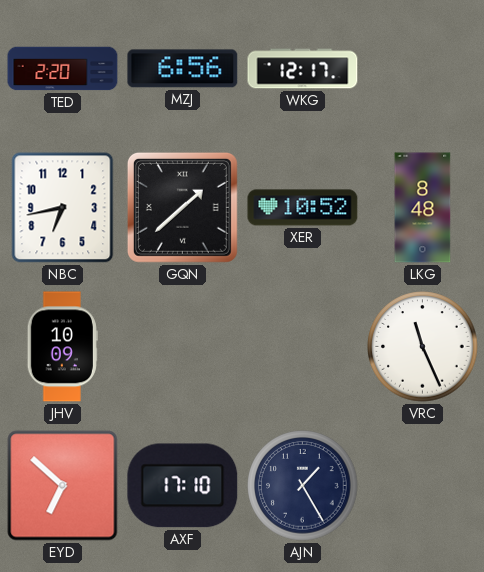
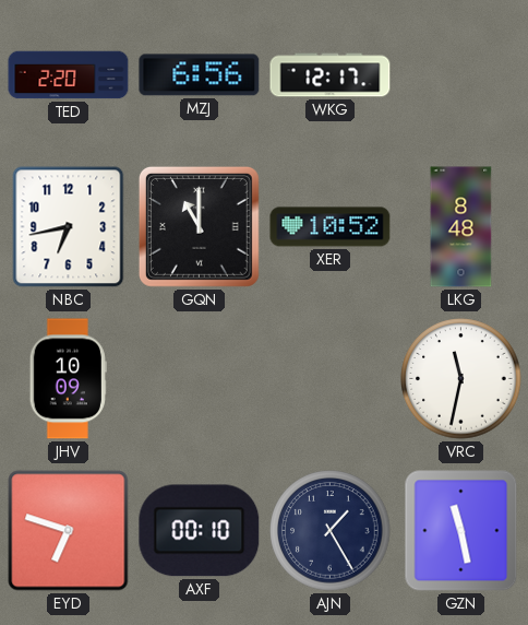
GQN: 1:38 -> 11:00 (199, 226)
VRC: 11:26 -> 11:32 (461, 379)
EYD: 6:52 -> 6:48 (69, 531)
AXF: 17:10 -> 00:10 (200, 531)
GZN: none -> 11:28 (461, 531)
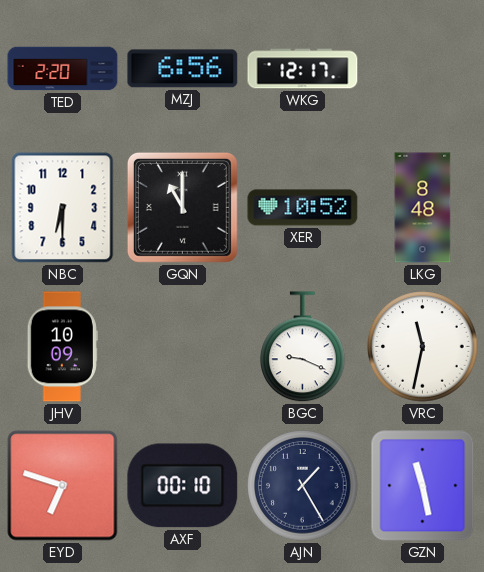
NBC: 6:43 -> 6:30 (63, 208)
BGC: none -> 9:19 (303, 347)
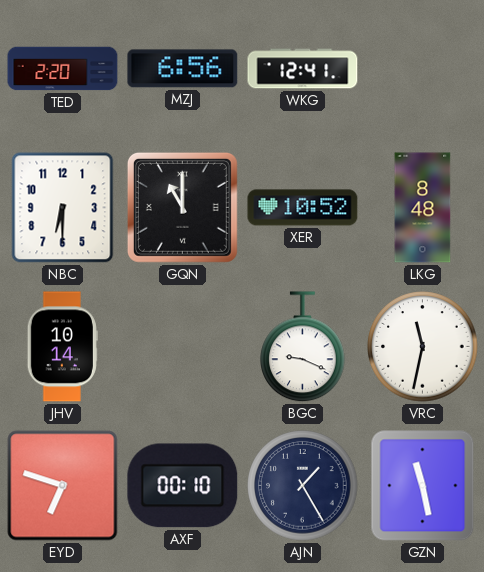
WKG: 12:17 -> 12:41 (303, 69)
JHV: 10:09 -> 10:14 (62, 347)
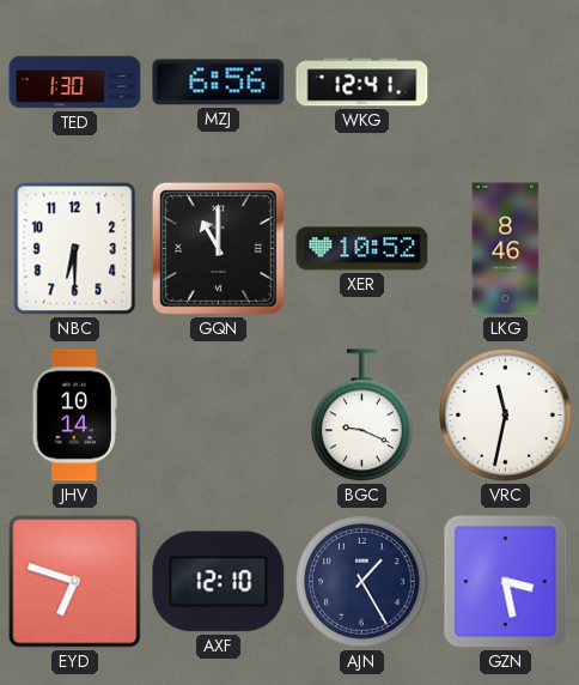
TED: 2:20 -> 1:30 (75, 83)
LKG: 8:48 -> 8:46 (506, 249)
AXF: 00:10 -> 12:10 (219, 582)
GZN: 11:28 -> 3:28 (506, 582)
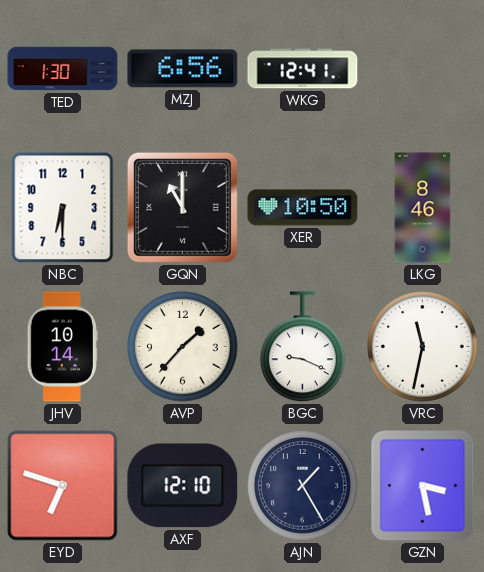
XER: 10:52 -> 10:50 (303, 208)
AVP: none -> 1:37 (183, 347)
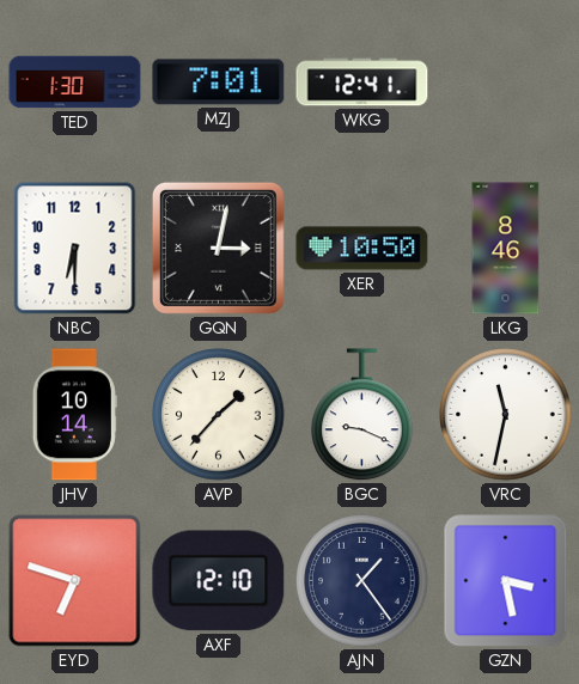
MZJ: 6:56 -> 7:01 (219, 83)
GQN: 11:00 -> 3:02 (218, 248)
AJN: 1:25 -> 1:24 (362, 581)
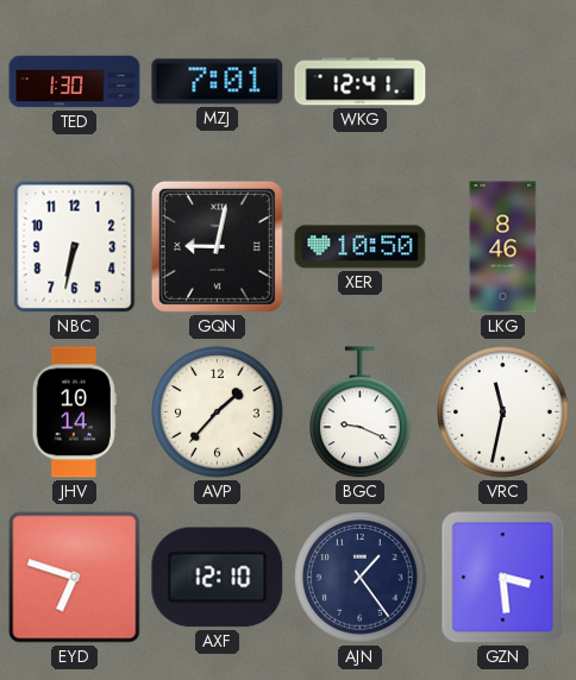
NBC: 6:30 -> 6:32 (75, 247)
GQN: 3:02 -> 9:02 (217, 246)
GZN: 3:28 -> 3:29 (503, 578)
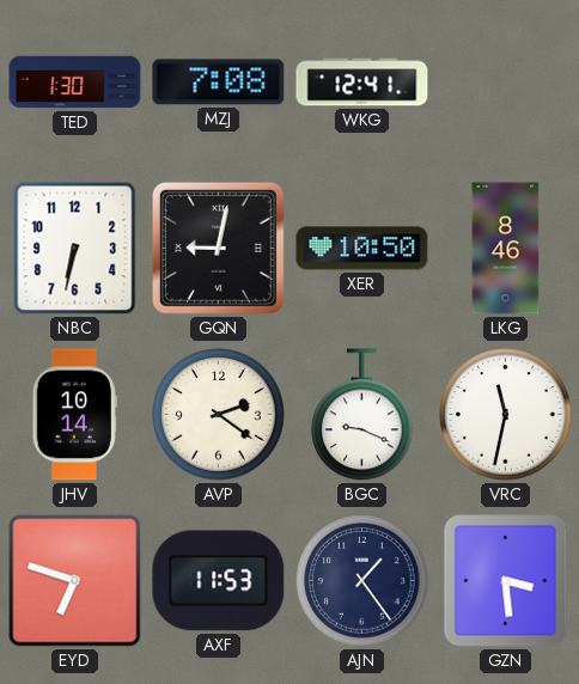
MZJ: 7:01 -> 7:08 (219, 83)
AVP: 1:37 -> 2:21 (219, 415)
AXF: 12:10 -> 11:53 (219, 581)
